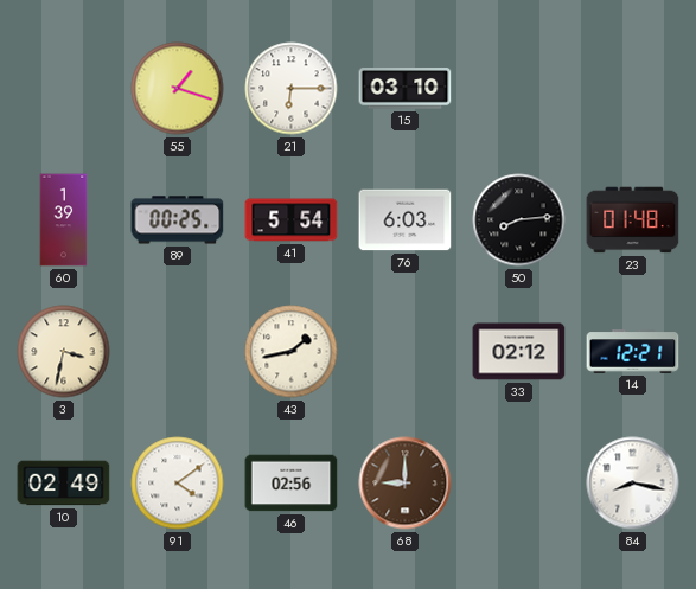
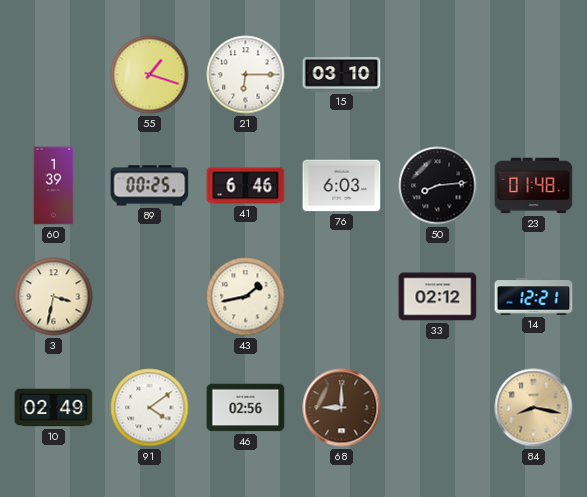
41: 5:54 -> 6:46 (246, 186)
84 dial: white -> champagne (534, 408)
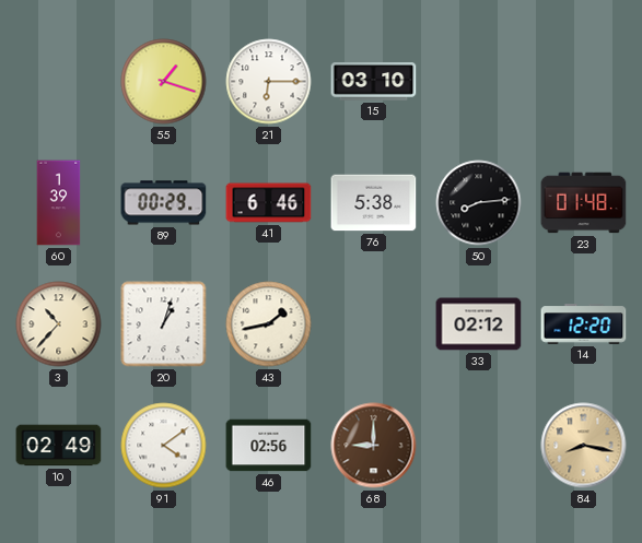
89: 00:25 -> 00:29 (164, 203)
76: 6:03 -> 5:38 (374, 203)
3: 3:32 -> 10:37 (59, 324)
20: none -> 1:03 (164, 324)
14: 12:21 -> 12:20 (584, 324)
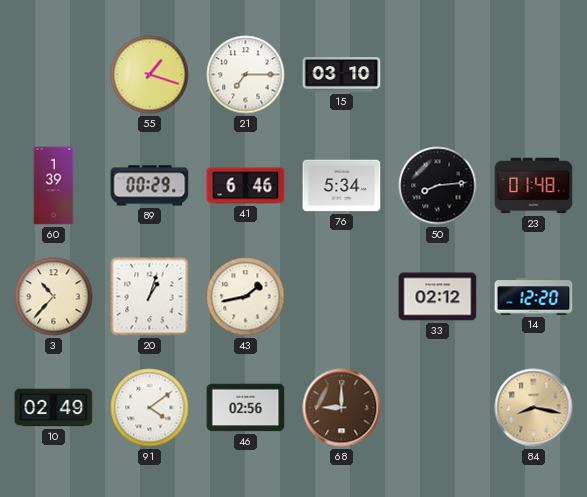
21: 6:15 -> 7:15 (246, 75)
76: 5:38 -> 5:34 (342, 186)
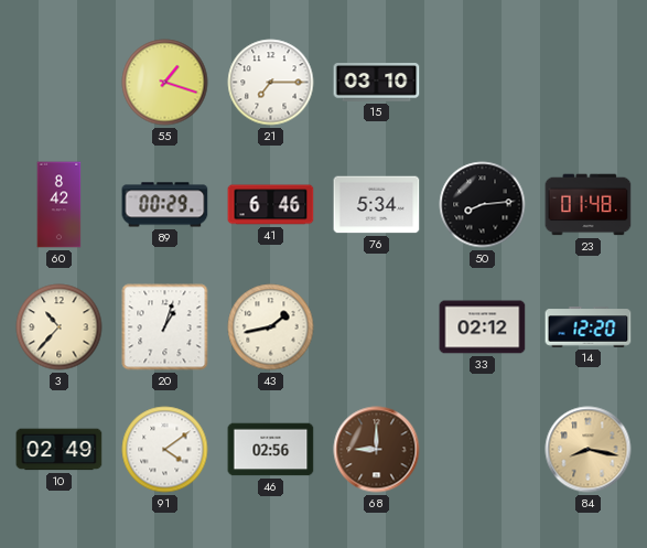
60: 1:39 -> 8:42 (60, 205)
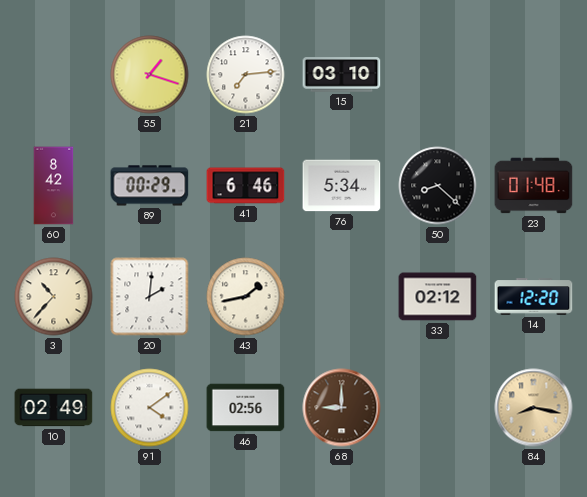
21: 7:15 -> 7:14 (246, 75)
50: 8:14 -> 8:22 (438, 186)
20: 1:03 -> 2:01 (150, 297)
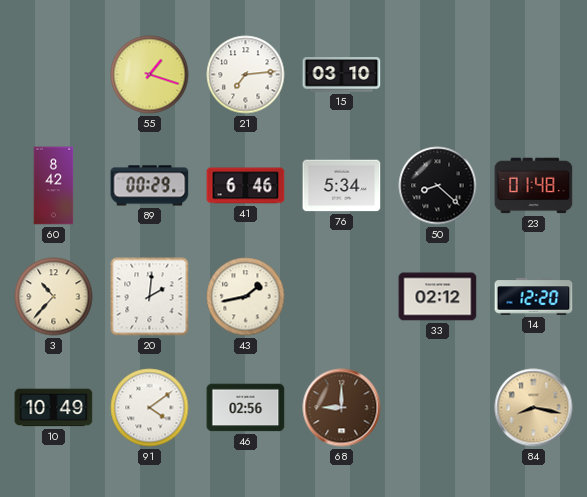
10: 02:49 -> 10:49 (54, 408)
